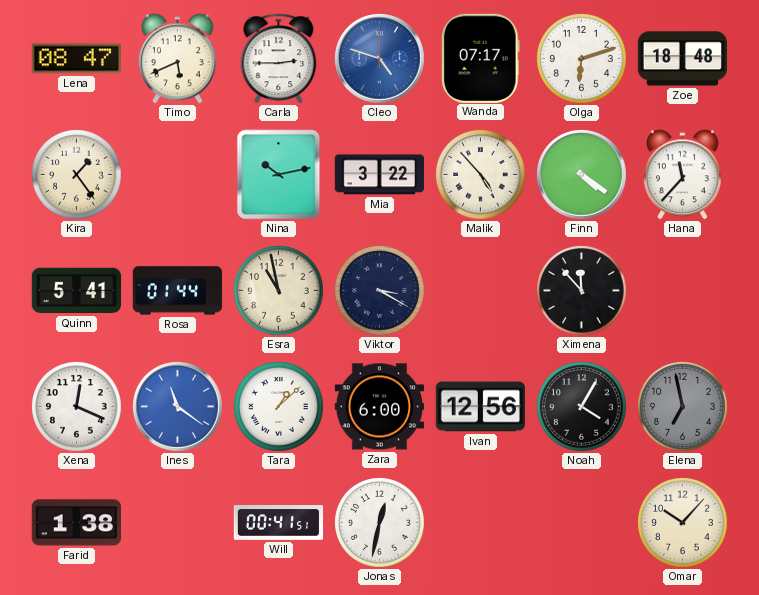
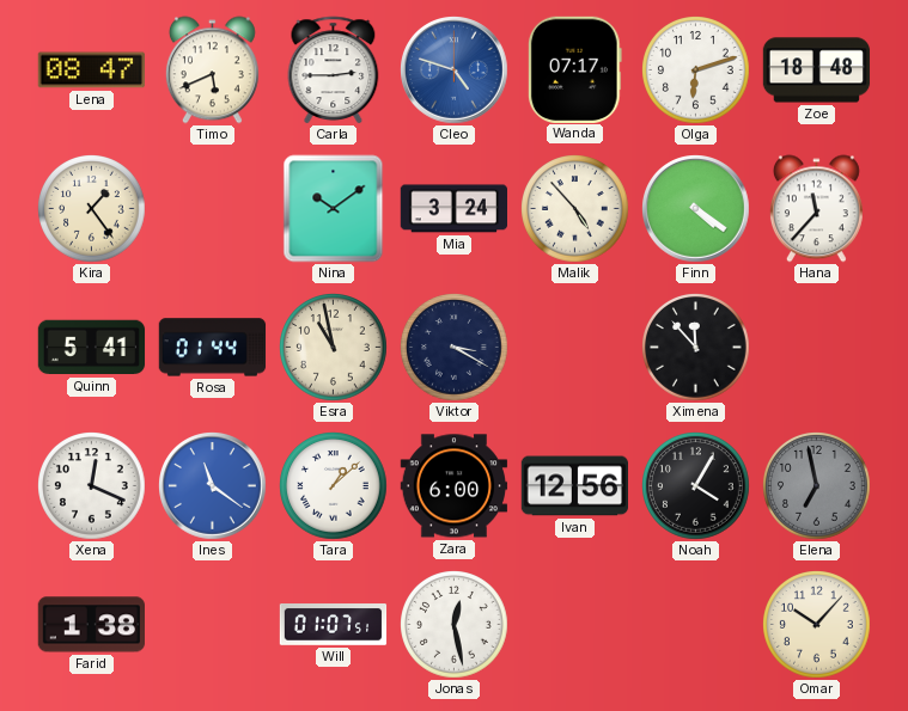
Nina: 10:13 -> 10:09 (334, 209)
Mia: 3:22 -> 3:24 (453, 209)
Will: 00:41 -> 01:07 (334, 625)
Jonas: 12:32 -> 12:28 (455, 625)
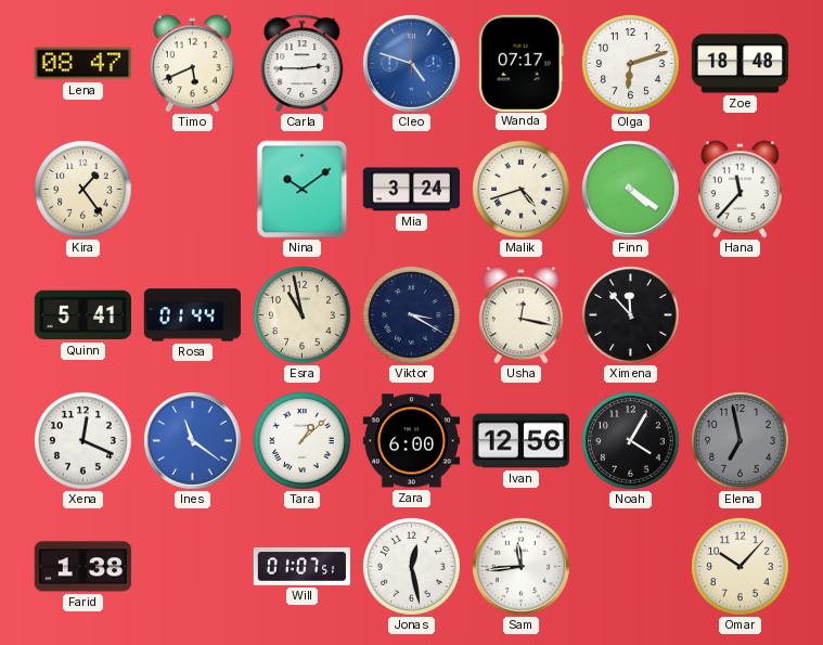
Malik: 4:53 -> 4:42 (522, 190)
Usha: none -> 12:17 (520, 315)
Sam: none -> 11:44 (522, 567)
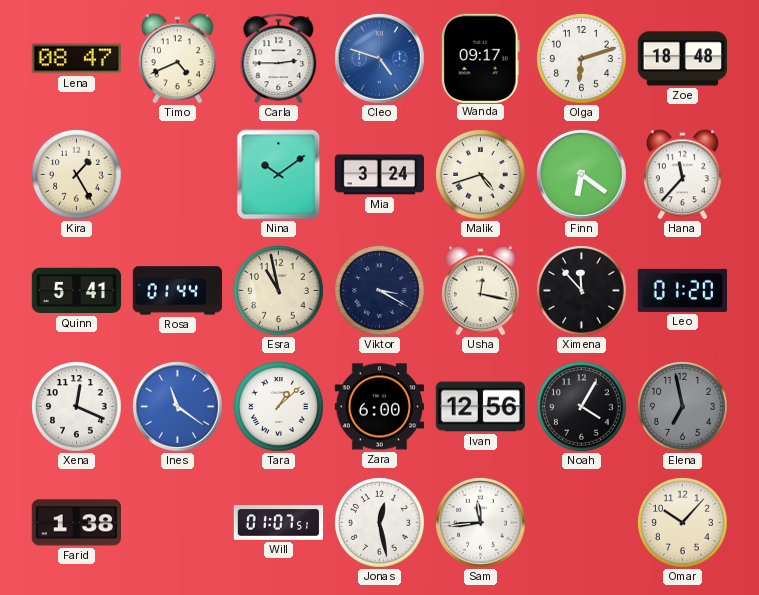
Timo: 5:41 -> 4:41 (177, 59)
Wanda: 07:17 -> 09:17 (480, 58)
Kira: 1:24 -> 1:25 (77, 175)
Finn: 4:21 -> 6:21 (582, 175)
Leo: none -> 01:20 (682, 290)
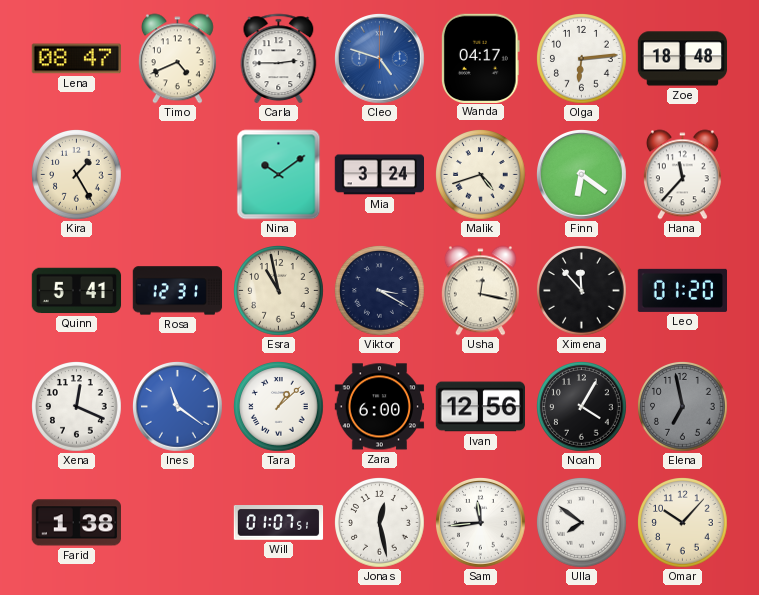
Wanda: 09:17 -> 04:17 (480, 58)
Olga: 6:12 -> 6:14 (582, 59)
Rosa: 01:44 -> 12:31 (178, 291)
Ulla: none -> 7:51 (582, 523)
